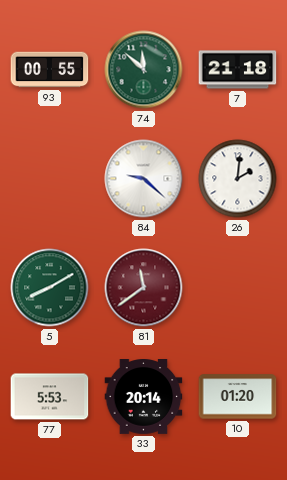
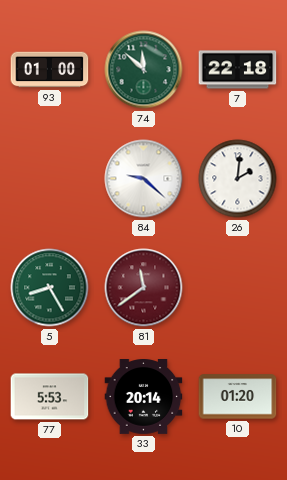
93: 00:55 -> 01:00 (50, 70)
7: 21:18 -> 22:18 (238, 70)
5: 8:10 -> 8:25 (50, 288)
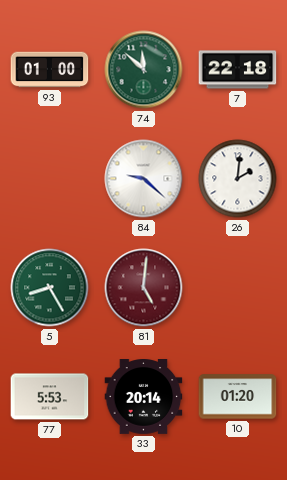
81: 11:39 -> 5:01 (144, 288)
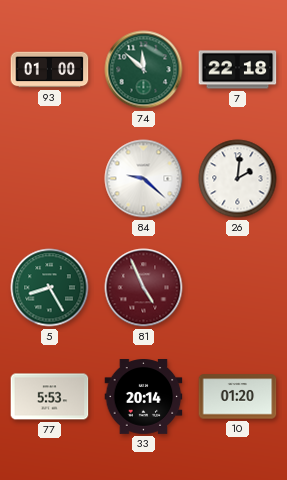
81: 5:01 -> 4:56 (144, 288)
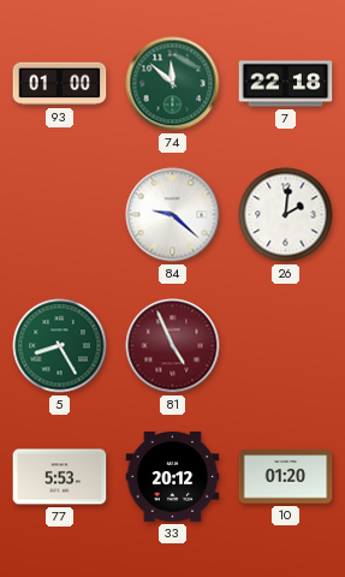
33: 20:14 -> 20:12 (173, 477)
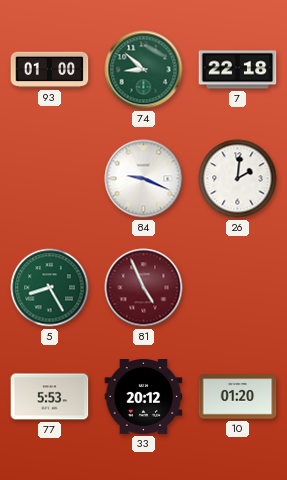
74: 11:52 -> 8:52 (144, 70)
84: 9:22 -> 9:19 (144, 179)
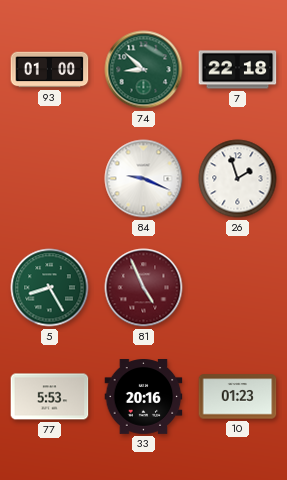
26: 2:01 -> 1:57 (238, 179)
33: 20:12 -> 20:16 (144, 397)
10: 01:20 -> 01:23 (238, 397)
